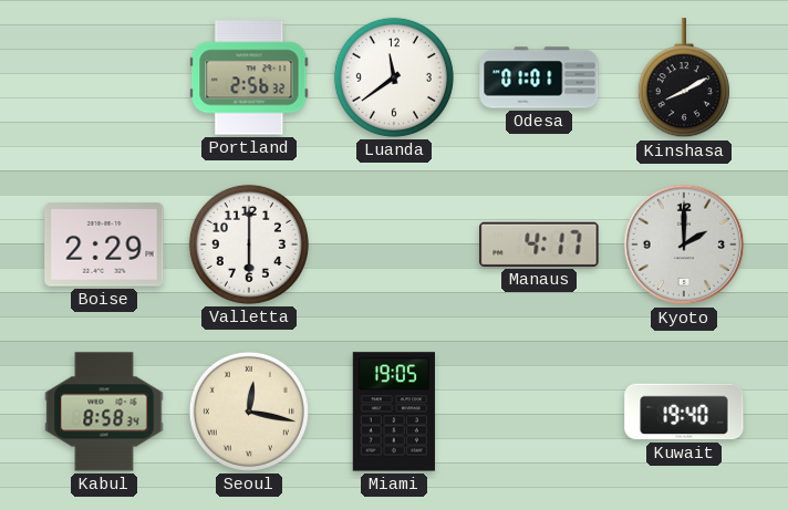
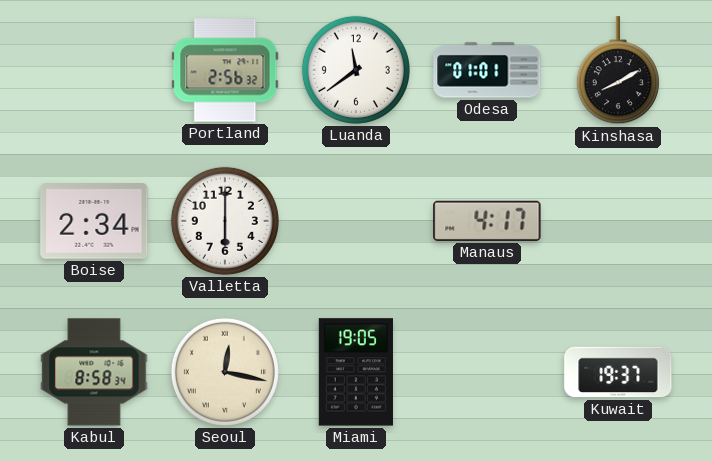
Boise: 2:29 -> 2:34 (94, 221)
Kyoto: 2:00 -> none (684, 244)
Kuwait: 19:40 -> 19:37 (618, 372)
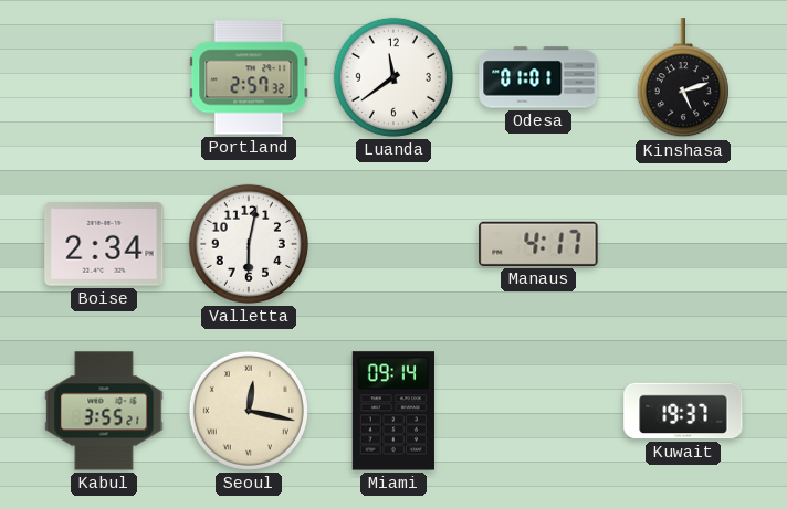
Portland: 2:56 -> 2:57 (249, 77)
Kinshasa: 8:10 -> 5:12 (683, 78)
Valletta: 6:00 -> 6:02 (249, 244)
Kabul: 8:58 -> 3:55 (104, 411)
Miami: 19:05 -> 09:14 (393, 411)
